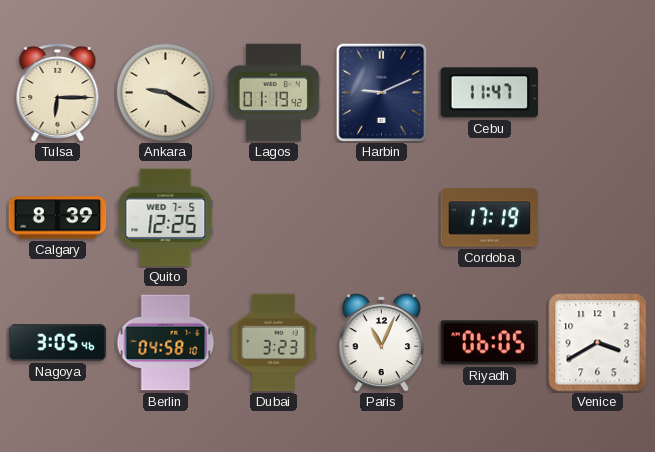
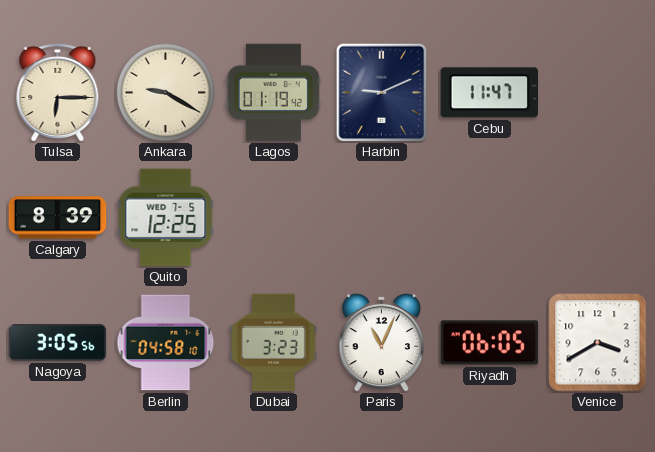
Cordoba: 17:19 -> none (490, 218)
Nagoya: 3:05:46 -> 3:05:56 (58, 343)
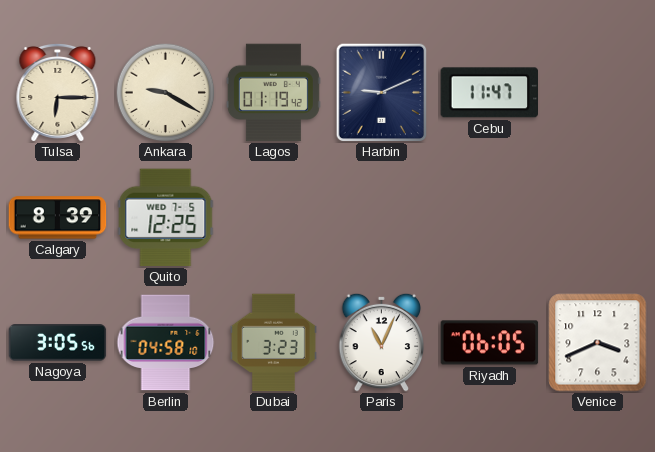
Venice: 3:40 -> 3:41 (598, 343)
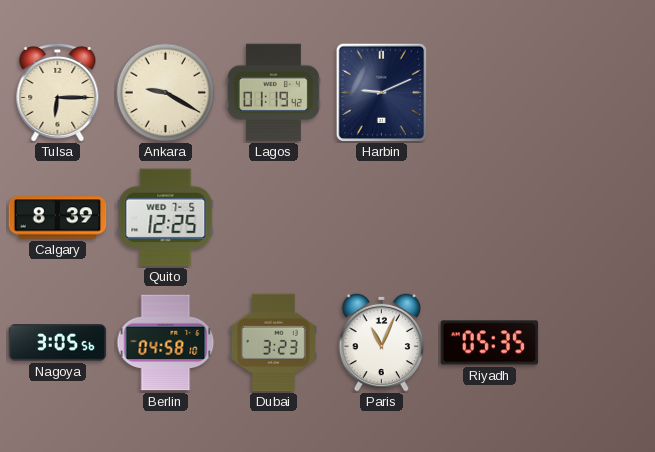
Cebu: 11:47 -> none (489, 93)
Riyadh: 06:05 -> 05:35 (490, 343)
Venice: 3:41 -> none (598, 343)
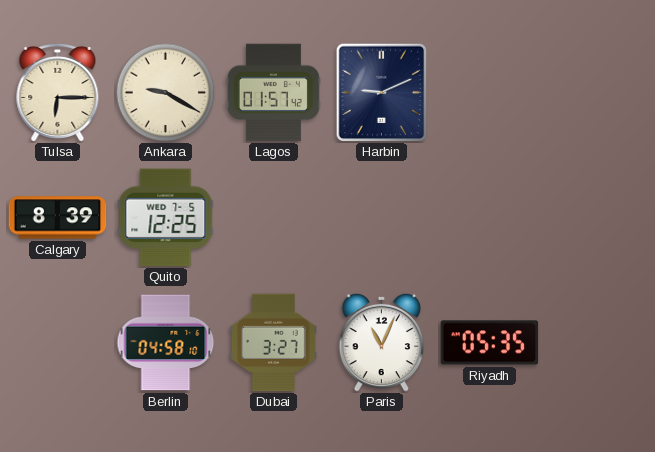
Lagos: 01:19 -> 01:57 (273, 93)
Nagoya: 3:05 -> none (58, 343)
Dubai: 3:23 -> 3:27 (273, 343)
